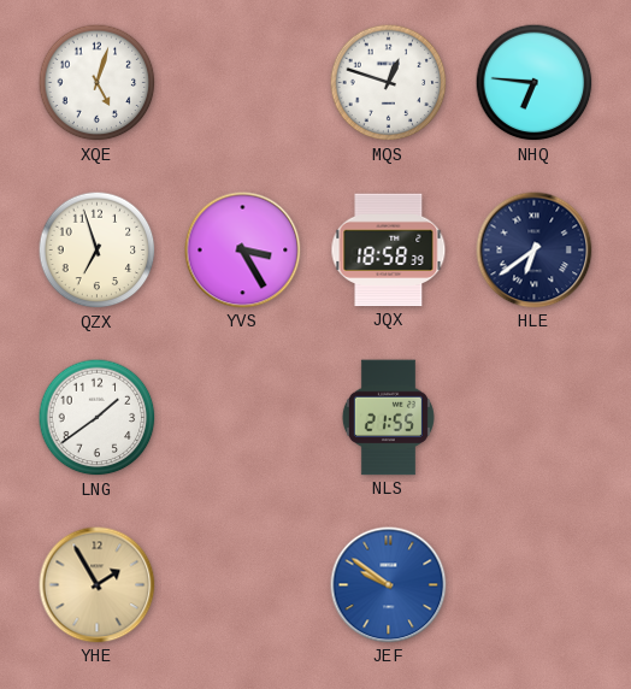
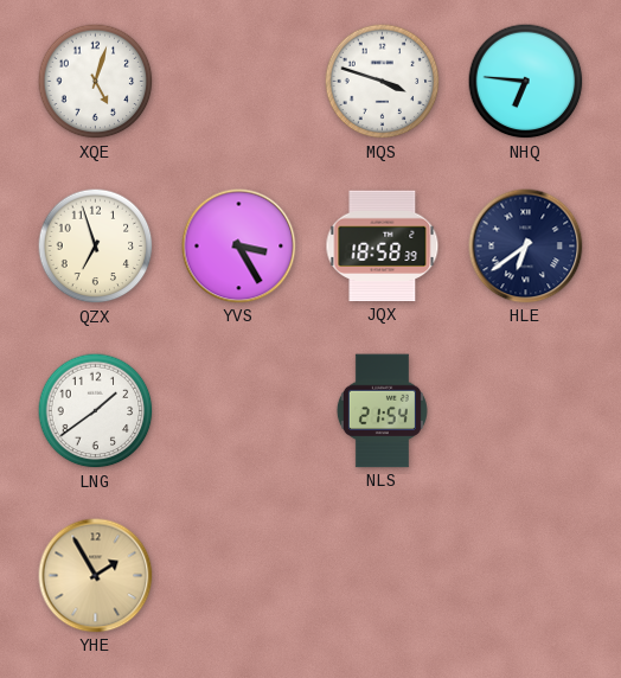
MQS: 12:48 -> 3:48 (383, 82)
NLS: 21:55 -> 21:54 (382, 411)
JEF: 9:51 -> none (389, 585)
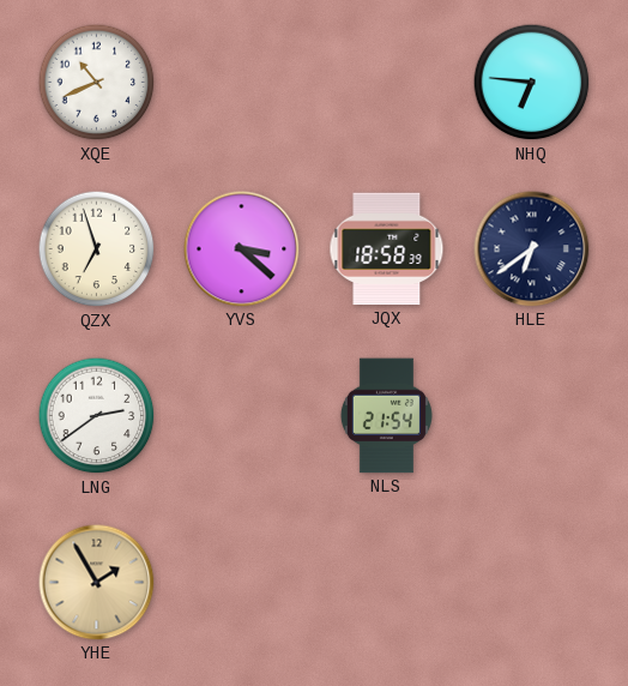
XQE: 5:03 -> 10:41 (97, 83)
MQS: 3:48 -> none (383, 82)
YVS: 3:25 -> 3:22 (242, 249)
LNG: 1:39 -> 2:39 (97, 416)
